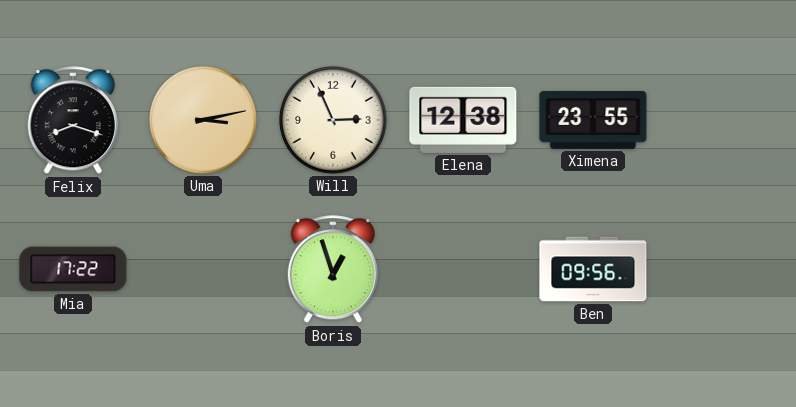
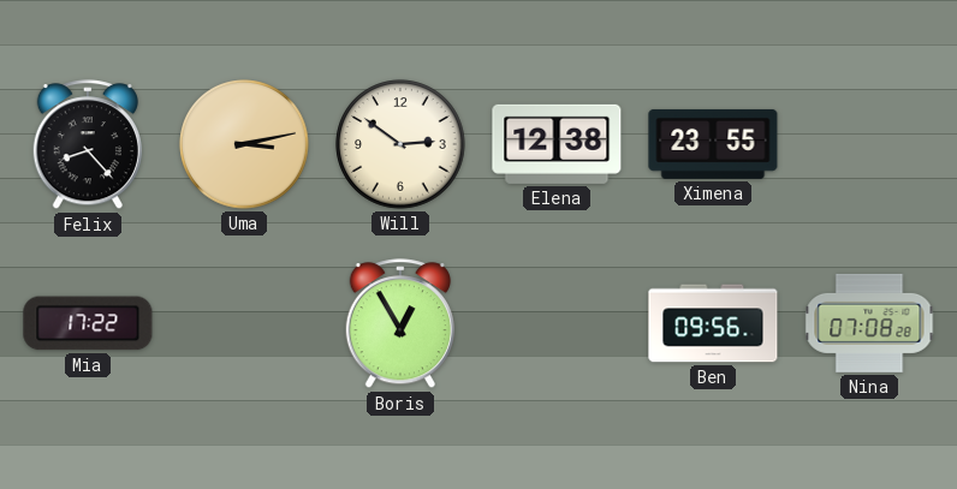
Felix: 8:18 -> 8:23 (88, 145)
Will: 2:56 -> 2:51 (400, 144)
Boris: 12:57 -> 12:55 (400, 324)
Nina: none -> 07:08 (869, 323)
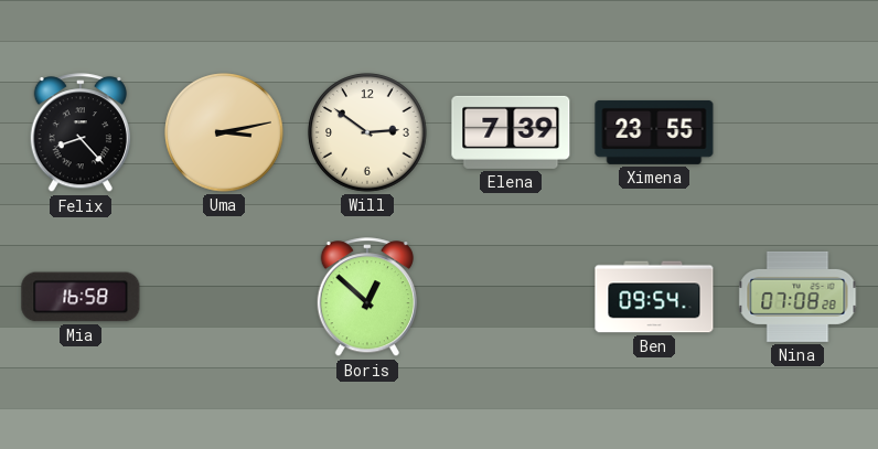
Elena: 12:38 -> 7:39 (511, 132)
Mia: 17:22 -> 16:58 (81, 297)
Boris: 12:55 -> 12:52 (367, 298)
Ben: 09:56 -> 09:54 (654, 297)
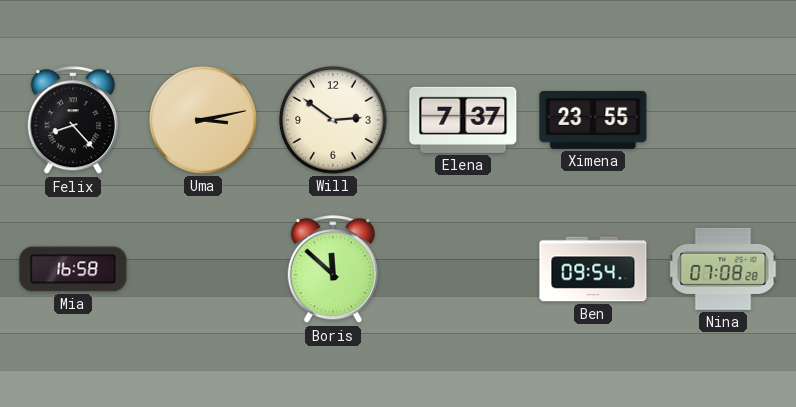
Elena: 7:39 -> 7:37 (463, 120)
Boris: 12:52 -> 11:52 (333, 270)
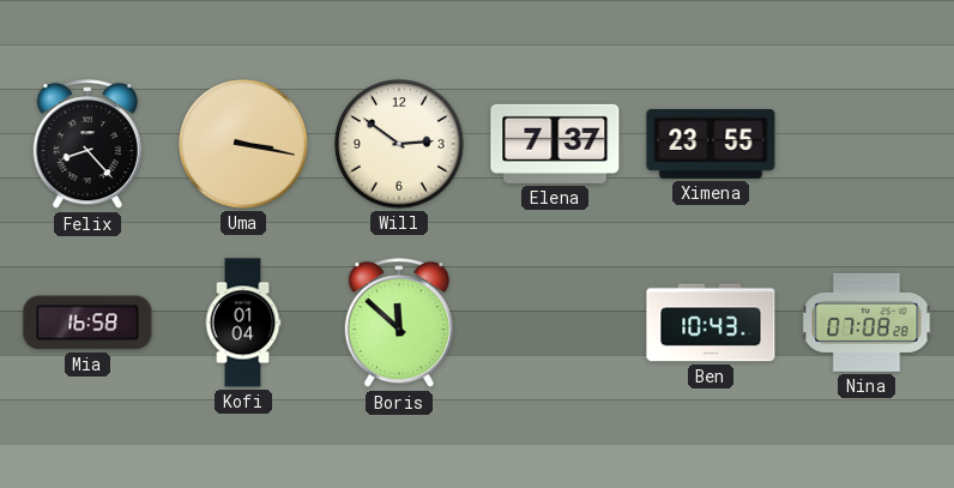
Uma: 3:13 -> 3:17 (243, 144)
Kofi: none -> 01:04 (243, 323)
Ben: 09:54 -> 10:43 (711, 323)
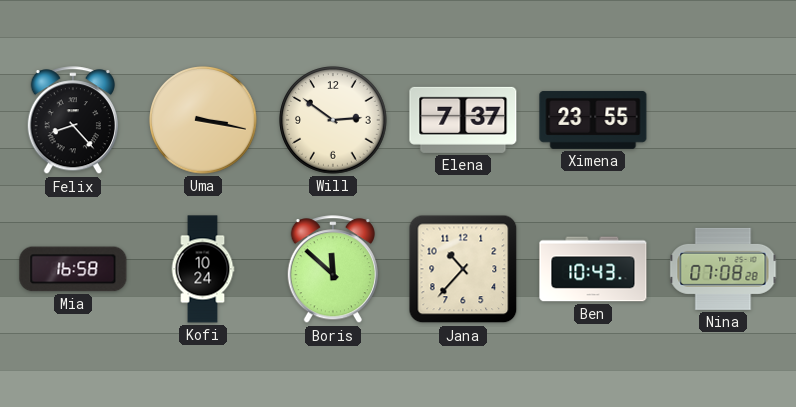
Kofi: 01:04 -> 10:24 (203, 269)
Jana: none -> 10:37 (463, 269)
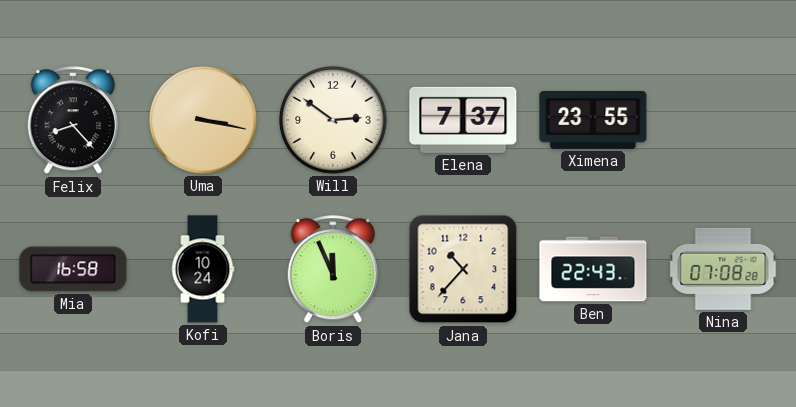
Boris: 11:52 -> 11:56 (333, 270)
Ben: 10:43 -> 22:43 (593, 269)
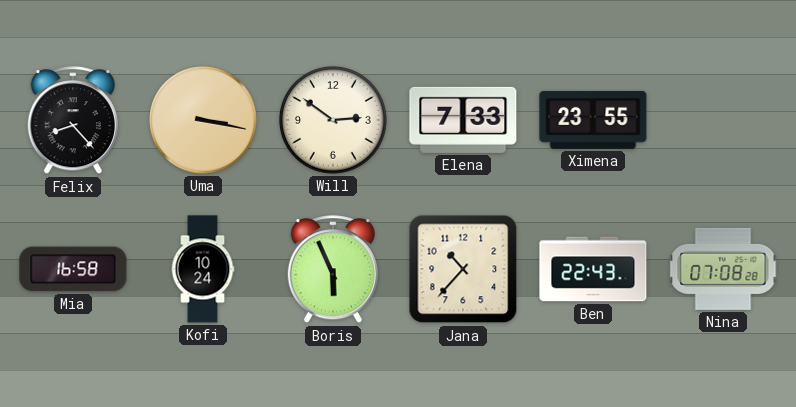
Elena: 7:37 -> 7:33 (463, 120)
Boris: 11:56 -> 5:56 (333, 270)
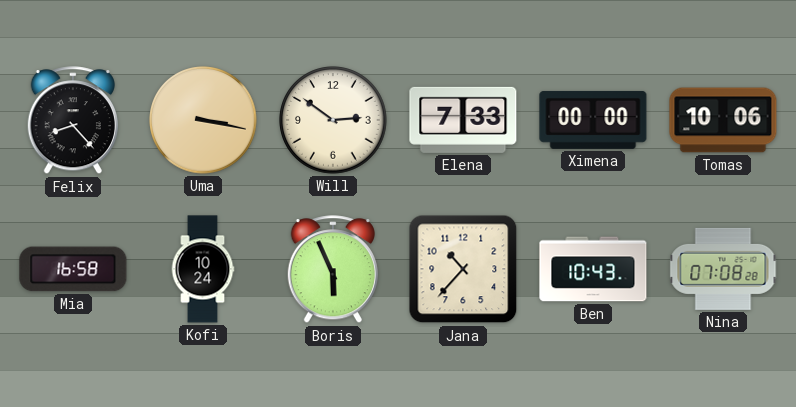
Ximena: 23:55 -> 00:00 (593, 120)
Tomas: none -> 10:06 (723, 120)
Ben: 22:43 -> 10:43 (593, 269)
